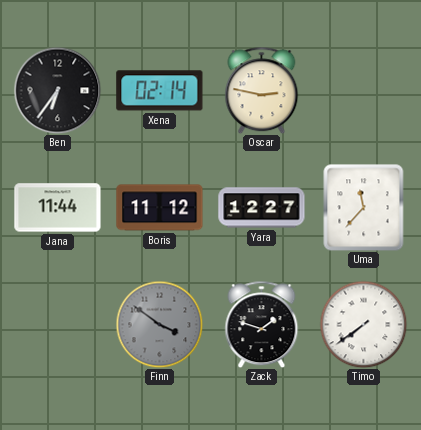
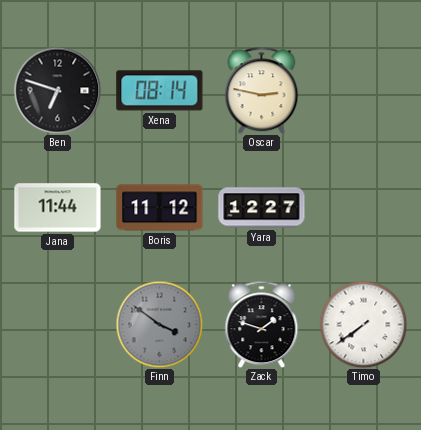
Ben: 6:36 -> 6:48 (57, 90)
Xena: 02:14 -> 08:14 (160, 91)
Uma: 11:37 -> none (364, 207)
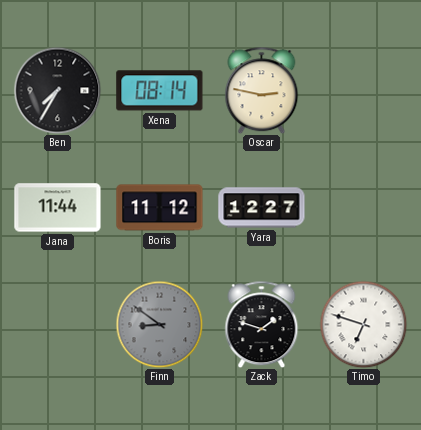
Ben: 6:48 -> 7:35 (57, 90)
Finn: 3:51 -> 8:51 (159, 324)
Timo: 7:39 -> 6:48 (363, 324)
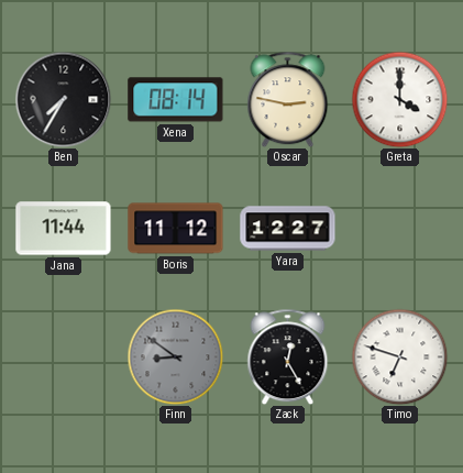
Greta: none -> 4:00 (399, 99)
Zack: 1:48 -> 12:25 (288, 356)
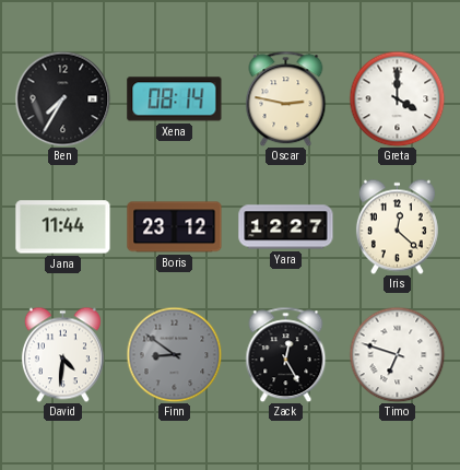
Boris: 11:12 -> 23:12 (175, 227)
Iris: none -> 12:22 (397, 226)
David: none -> 4:31 (62, 354)
